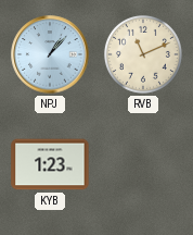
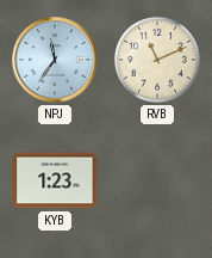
NPJ: 1:07 -> 11:36 (55, 60)
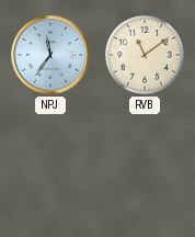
RVB: 11:11 -> 11:09 (145, 55)
KYB: 1:23 -> none (55, 180)
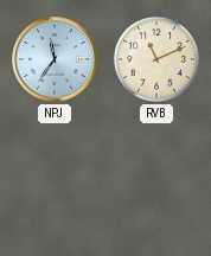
RVB: 11:09 -> 11:11 (156, 59)
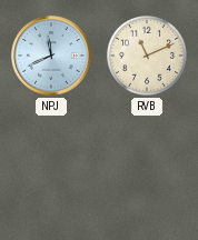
NPJ: 11:36 -> 11:41 (51, 56)
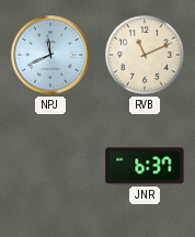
JNR: none -> 6:37 (145, 166)
